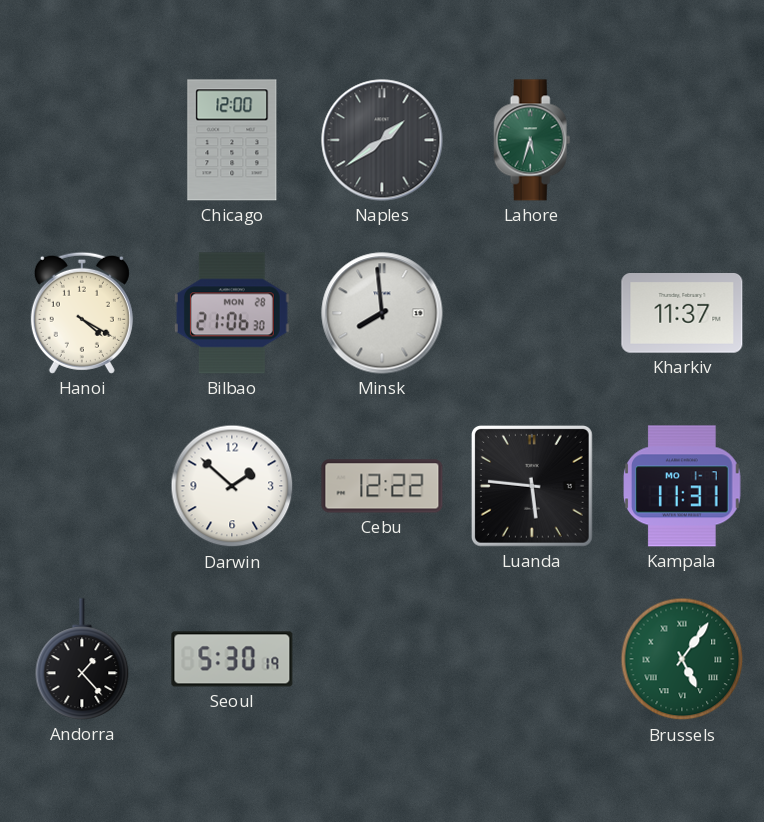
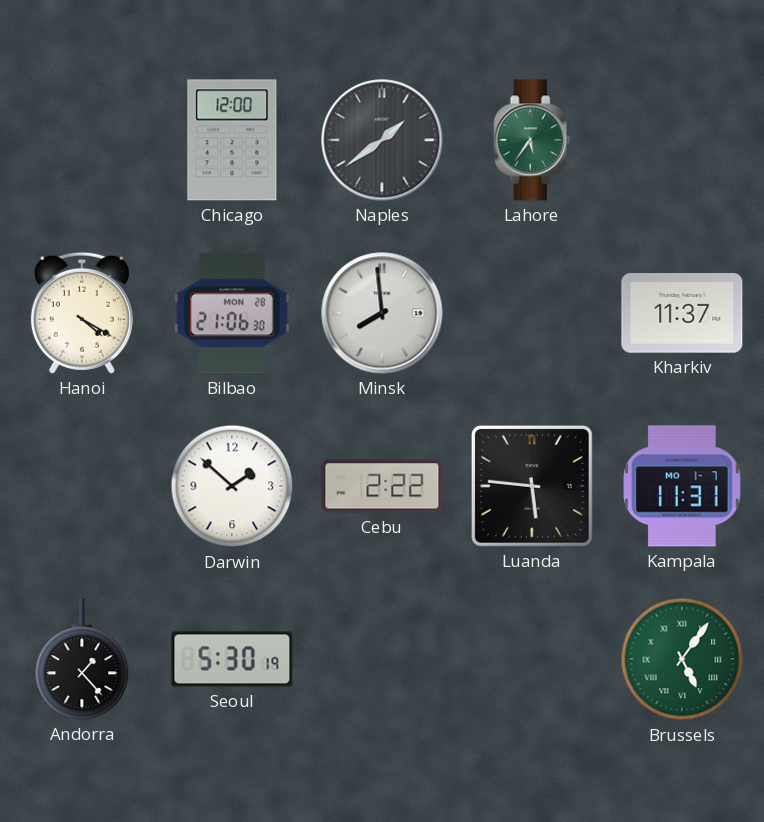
Lahore: 5:33 -> 5:36 (532, 140)
Cebu: 12:22 -> 2:22 (382, 486)
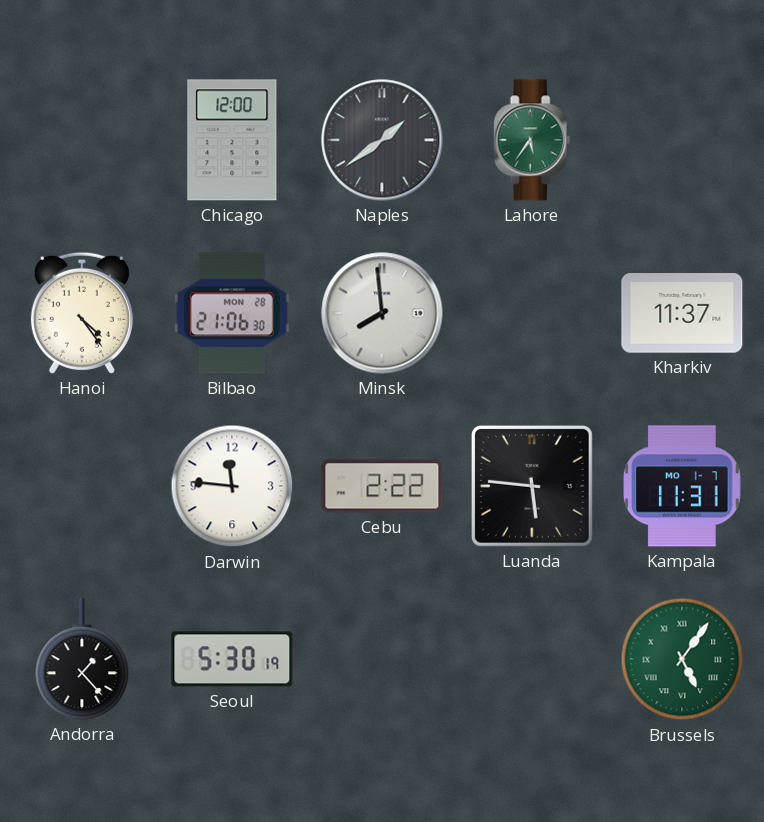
Hanoi: 4:20 -> 4:24 (82, 313)
Darwin: 1:52 -> 11:46 (232, 486)
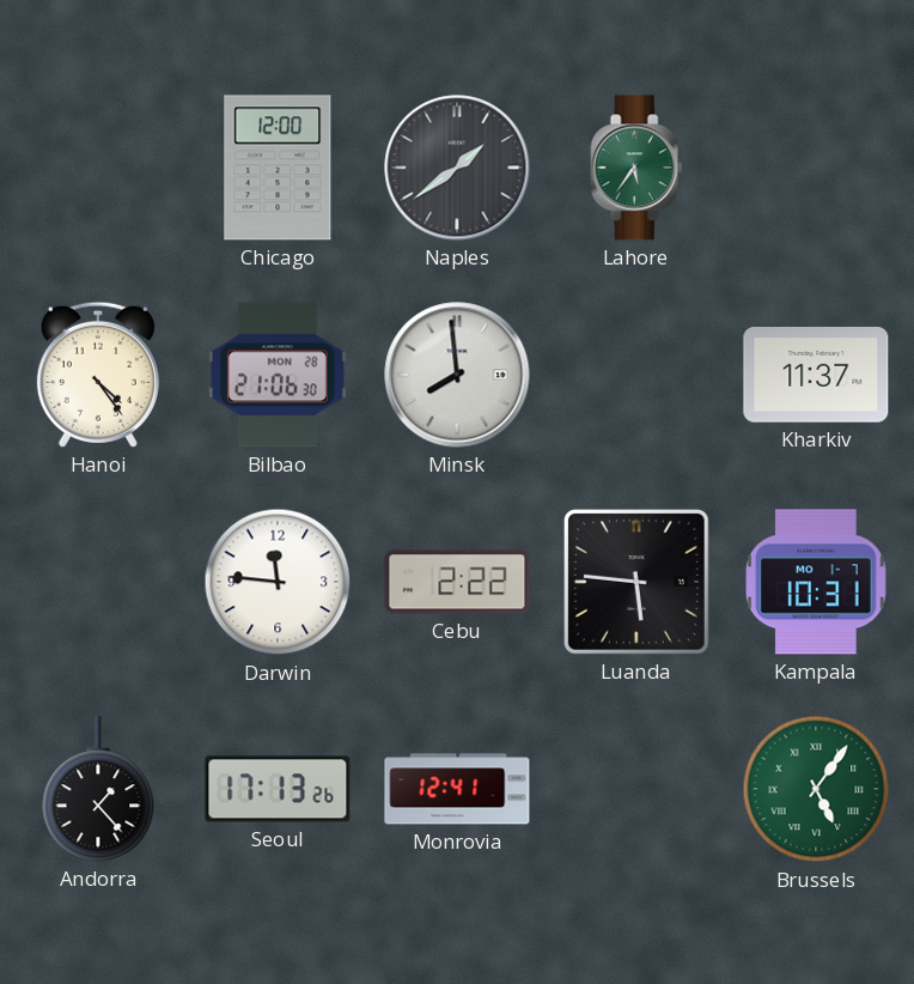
Kampala: 11:31 -> 10:31 (817, 582)
Seoul: 5:30 -> 17:13 (278, 789)
Monrovia: none -> 12:41 (457, 789)
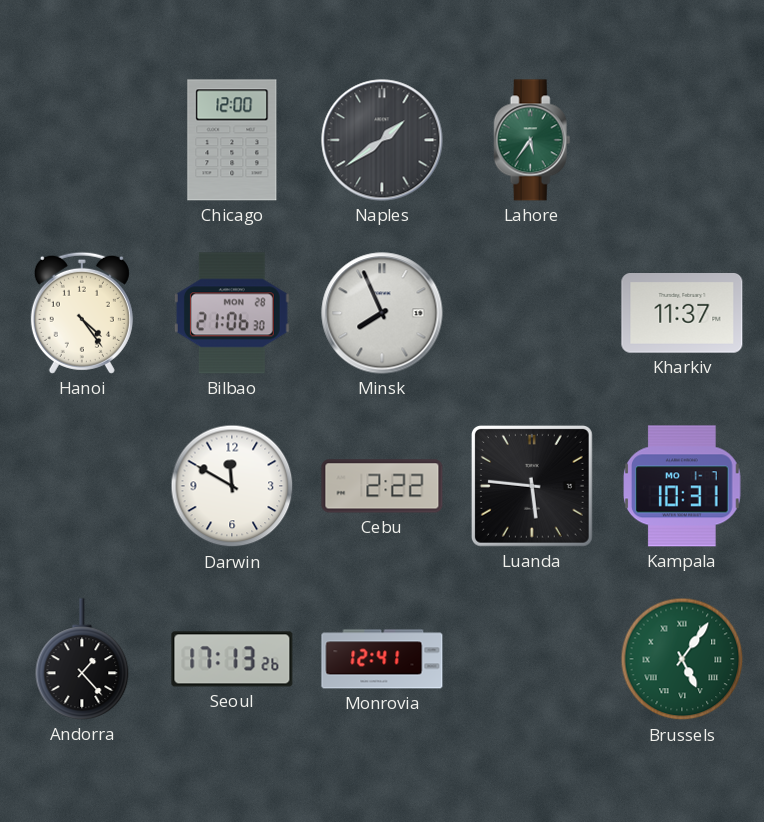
Minsk: 7:59 -> 7:56 (382, 313)
Darwin: 11:46 -> 11:50 (232, 486)
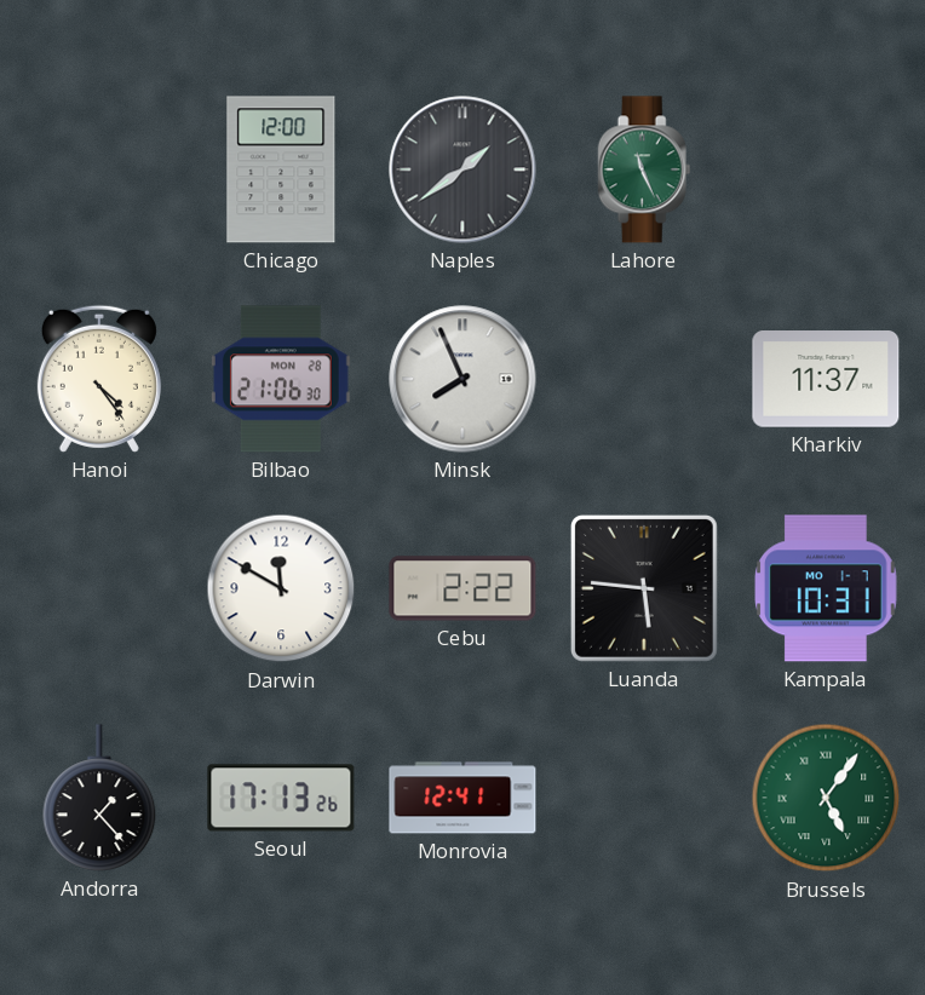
Lahore: 5:36 -> 11:26 (644, 169)
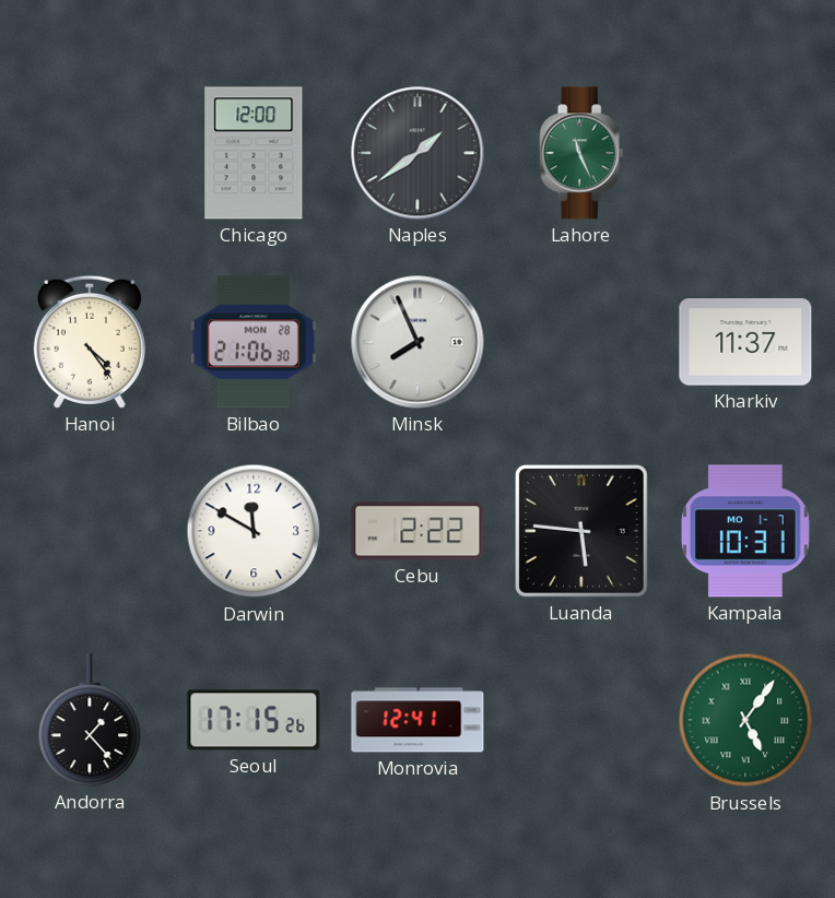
Seoul: 17:13 -> 17:15 (254, 720)
